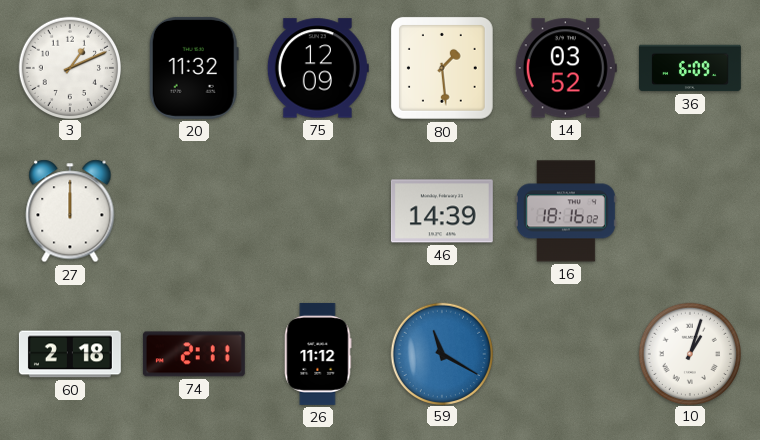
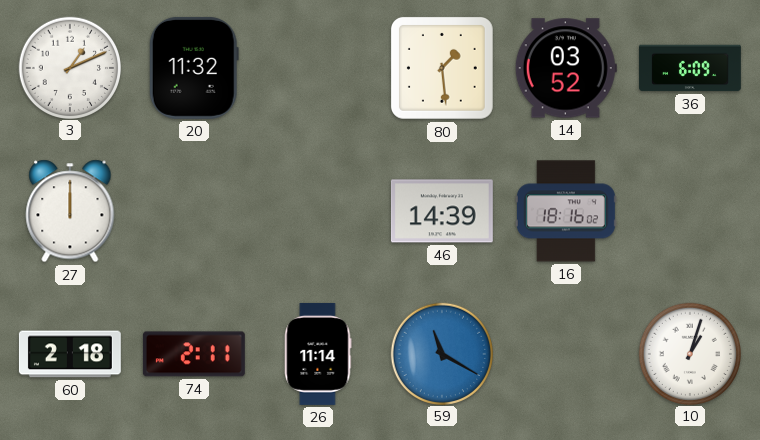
75: 12:09 -> none (318, 68)
26: 11:12 -> 11:14 (318, 354)
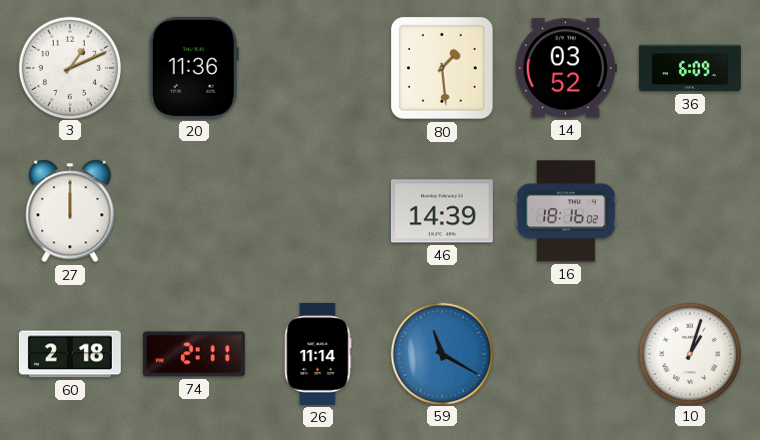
20: 11:32 -> 11:36 (194, 68)
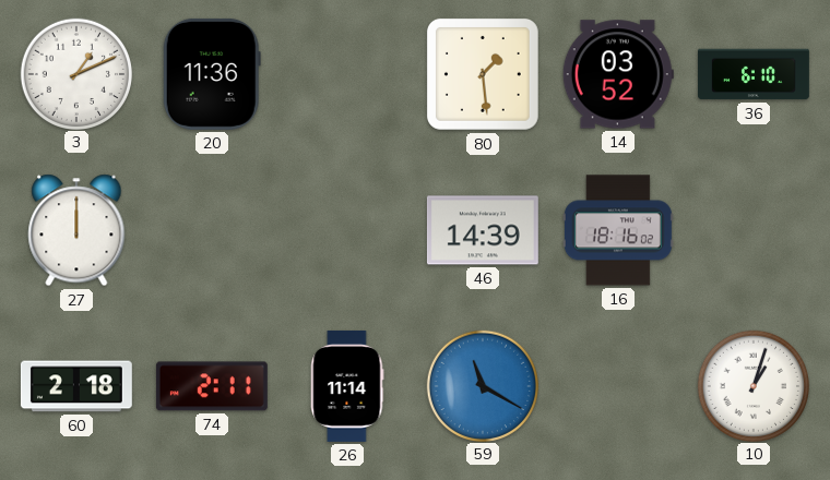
36: 6:09 -> 6:10 (754, 74)
